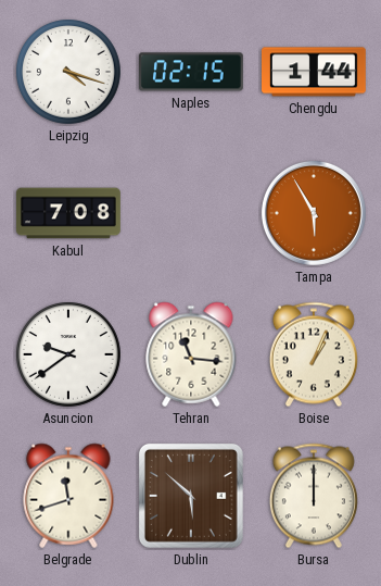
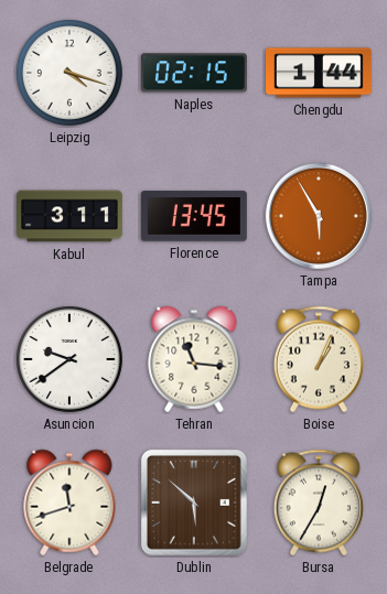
Kabul: 7:08 -> 3:11 (71, 216)
Florence: none -> 13:45 (194, 216)
Bursa: 12:00 -> 12:35 (319, 503)
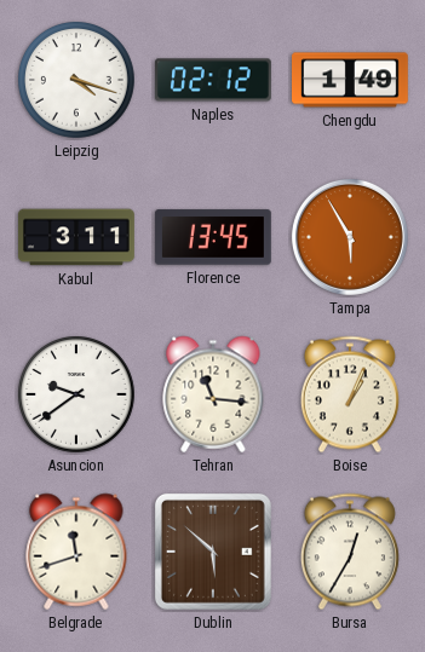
Naples: 02:15 -> 02:12 (213, 80)
Chengdu: 1:44 -> 1:49 (351, 80)
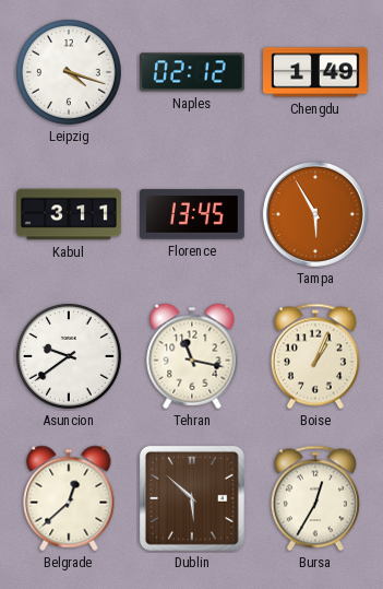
Tehran: 11:16 -> 11:17 (192, 356)
Belgrade: 11:42 -> 12:38 (69, 498)
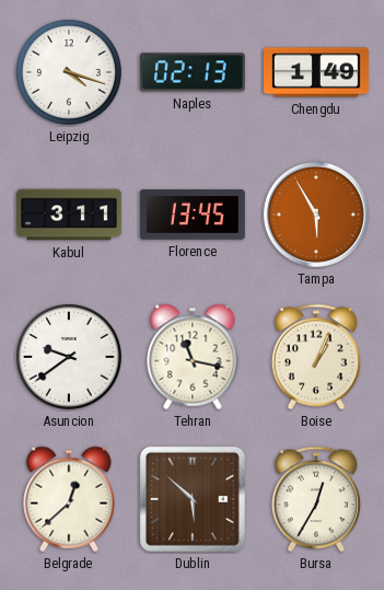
Naples: 02:12 -> 02:13 (193, 72)
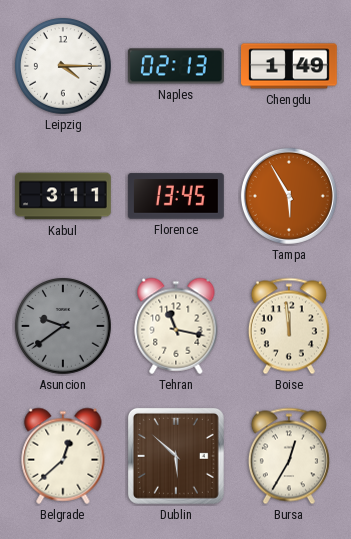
Leipzig: 4:18 -> 4:15 (64, 67)
Asuncion dial: white -> grey (64, 327)
Boise: 1:04 -> 11:59 (289, 326)
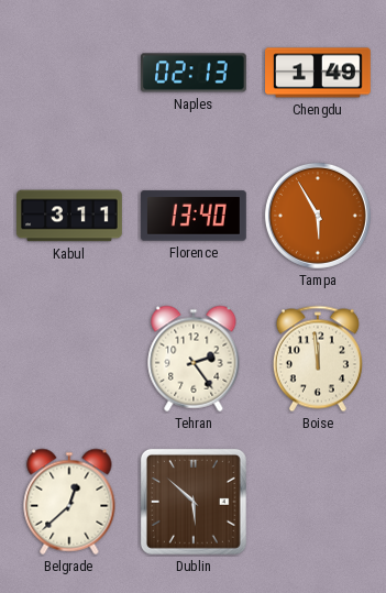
Leipzig: 4:15 -> none (64, 67)
Florence: 13:45 -> 13:40 (194, 216)
Asuncion: 9:39 -> none (64, 327)
Tehran: 11:17 -> 2:24 (194, 359)
Bursa: 12:35 -> none (289, 456)
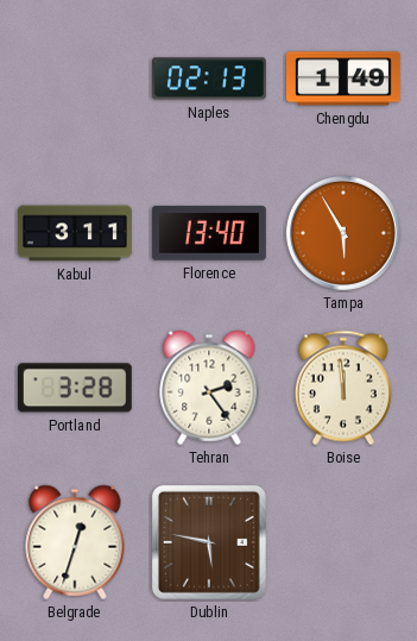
Portland: none -> 3:28 (75, 388)
Belgrade: 12:38 -> 12:33 (75, 542)
Dublin: 5:52 -> 5:47 (209, 542)
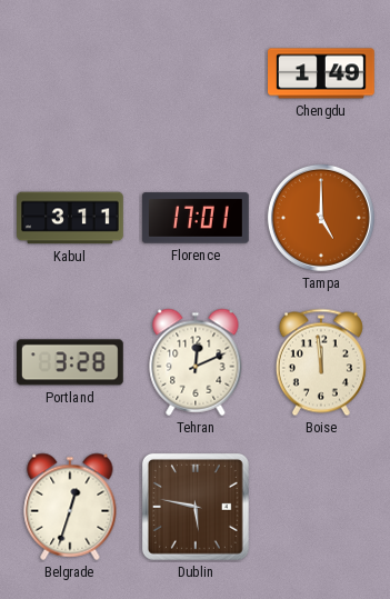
Naples: 02:13 -> none (209, 78)
Florence: 13:40 -> 17:01 (196, 218)
Tampa: 5:55 -> 5:00 (321, 218)
Tehran: 2:24 -> 12:11 (196, 362)
